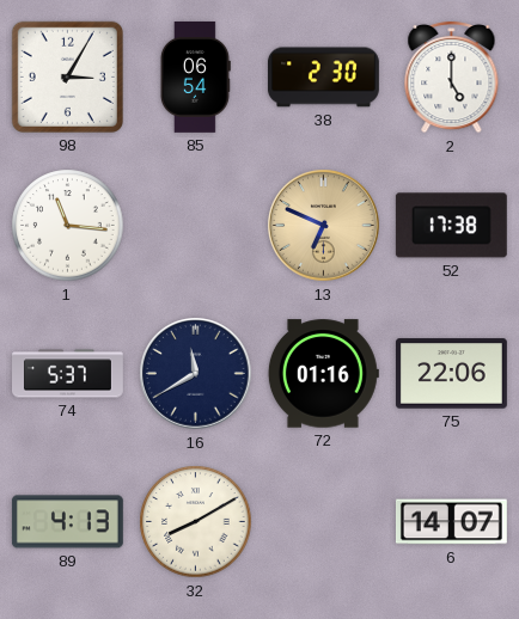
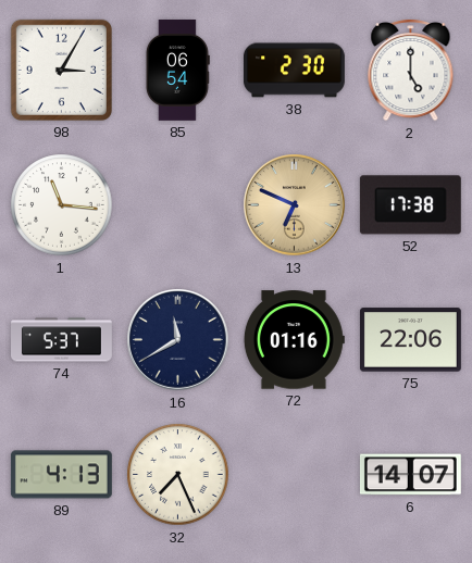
32: 8:10 -> 7:26 (178, 475)
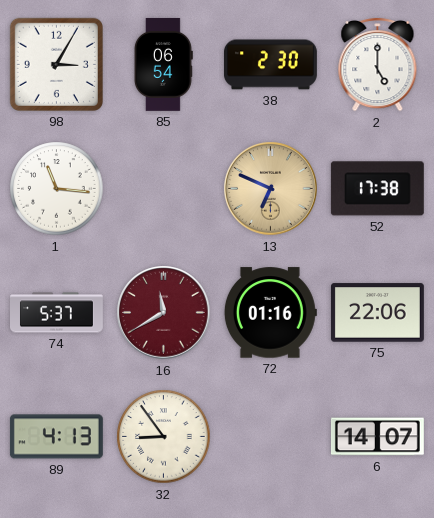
16 dial: navy -> burgundy (164, 313)
32: 7:26 -> 8:54 (164, 437)
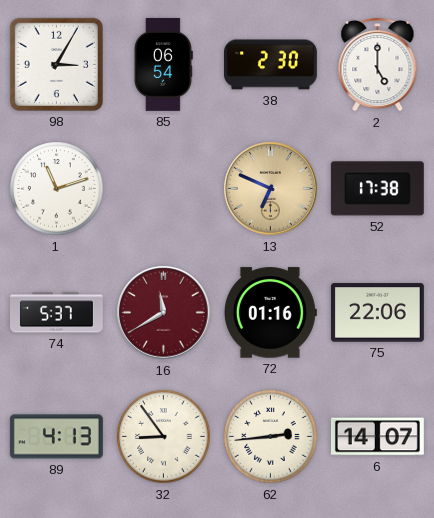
1: 11:16 -> 11:12 (57, 189)
62: none -> 2:44 (271, 437)
